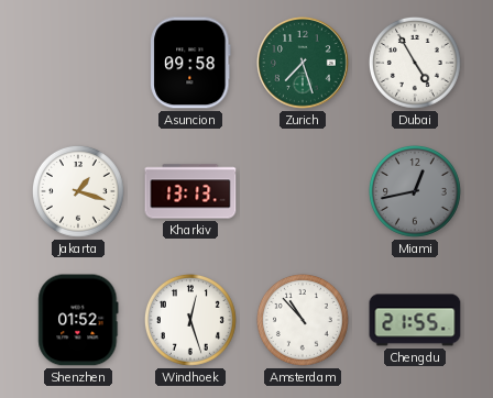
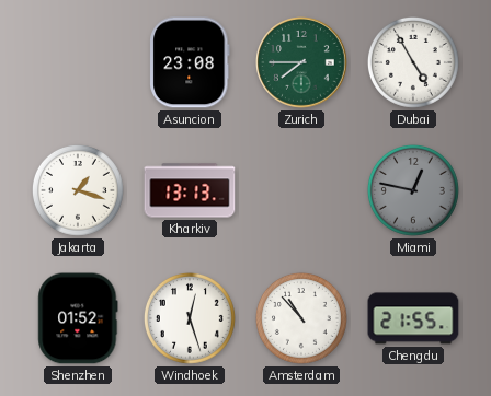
Asuncion: 09:58 -> 23:08 (190, 62)
Zurich: 7:27 -> 7:45 (301, 62)
Miami: 12:43 -> 12:47 (413, 190)
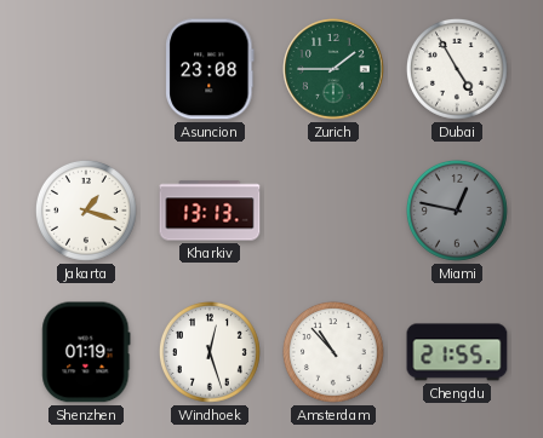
Zurich: 7:45 -> 1:45 (333, 69)
Shenzhen: 01:52 -> 01:19 (86, 352)
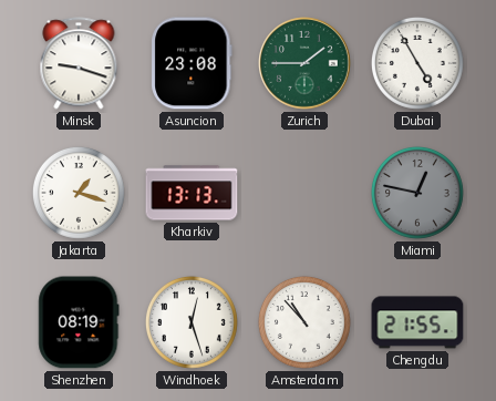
Minsk: none -> 9:18 (79, 63)
Shenzhen: 01:19 -> 08:19 (79, 322)
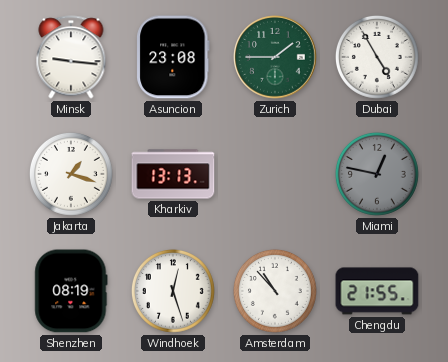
Minsk: 9:18 -> 9:16 (71, 57)
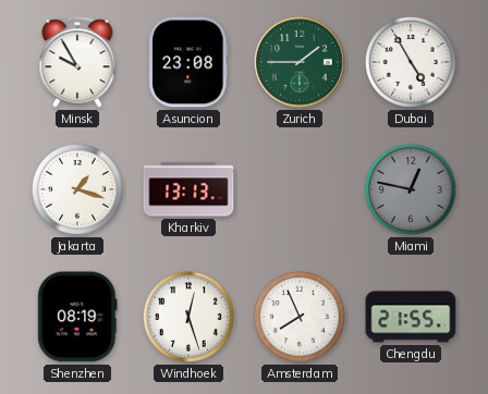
Minsk: 9:16 -> 9:55 (77, 62)
Amsterdam: 10:53 -> 7:56 (300, 317)
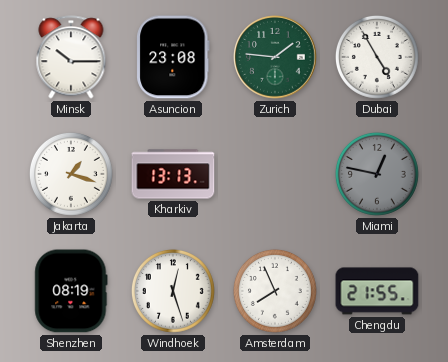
Minsk: 9:55 -> 10:15 (71, 57)
Zurich: 1:45 -> 1:46 (275, 57)
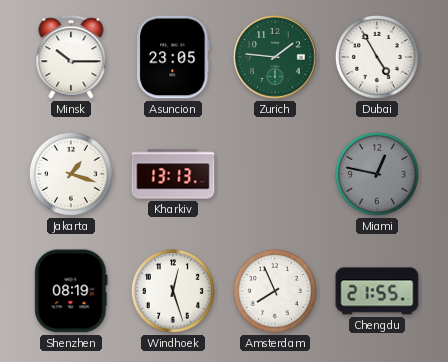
Asuncion: 23:08 -> 23:05 (173, 57)
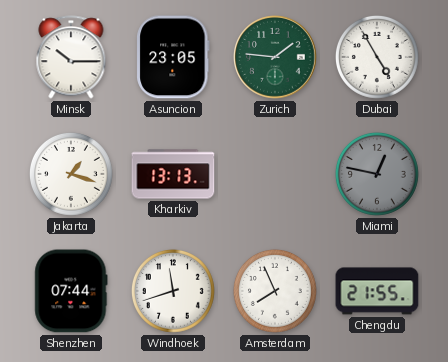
Shenzhen: 08:19 -> 07:44 (71, 291)
Windhoek: 12:27 -> 11:42 (173, 291)
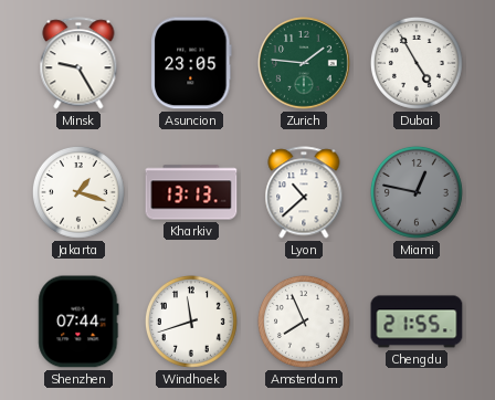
Minsk: 10:15 -> 9:25 (78, 63)
Lyon: none -> 10:38 (304, 192)
